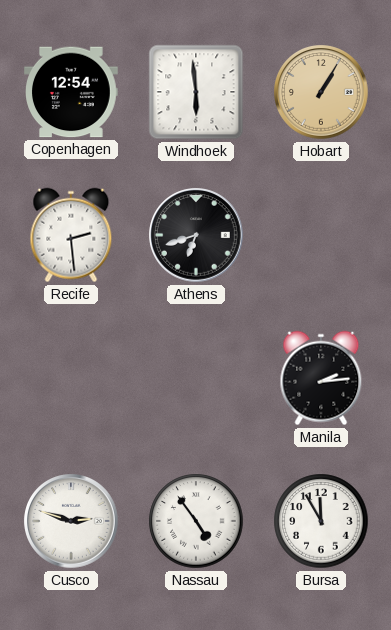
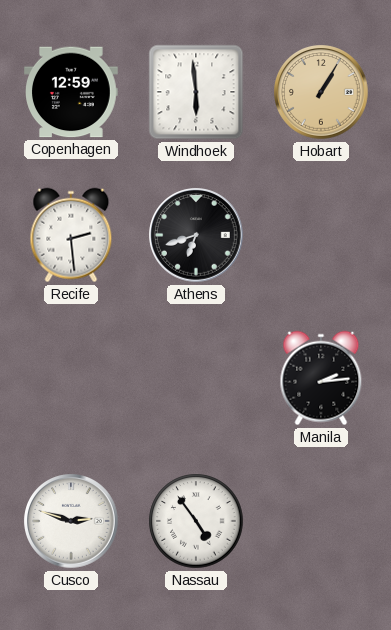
Copenhagen: 12:54 -> 12:59 (72, 92)
Bursa: 11:55 -> none (321, 521)
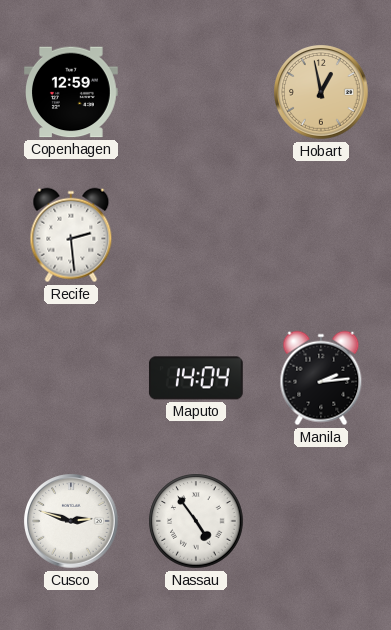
Windhoek: 5:59 -> none (196, 92)
Hobart: 1:05 -> 12:58 (321, 92)
Athens: 6:42 -> none (196, 235)
Maputo: none -> 14:04 (196, 378)
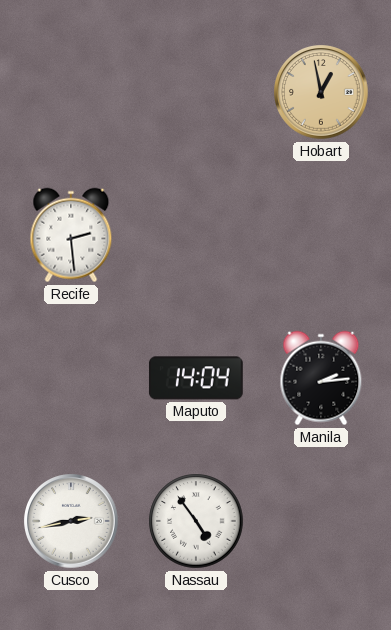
Copenhagen: 12:59 -> none (72, 92)
Cusco: 2:48 -> 2:43 (71, 521)
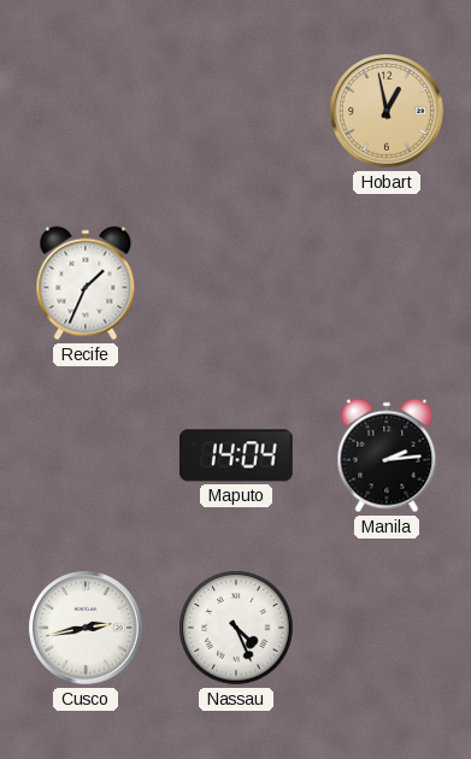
Recife: 2:29 -> 1:34 (86, 283)
Nassau: 4:54 -> 4:26 (236, 628)
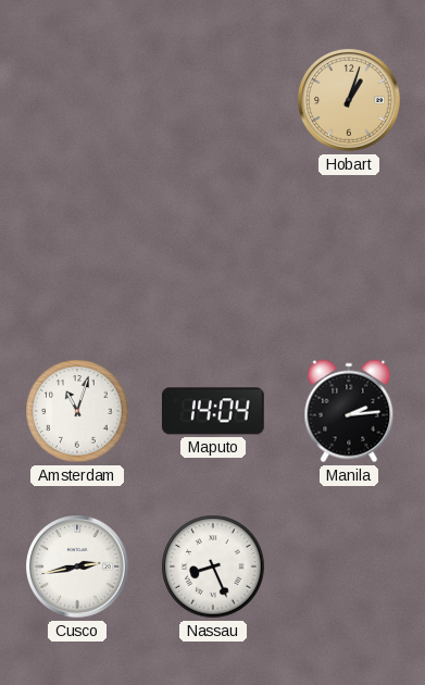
Hobart: 12:58 -> 1:03 (349, 100)
Recife: 1:34 -> none (86, 283)
Amsterdam: none -> 11:03 (77, 411)
Nassau: 4:26 -> 8:26 (213, 566)
